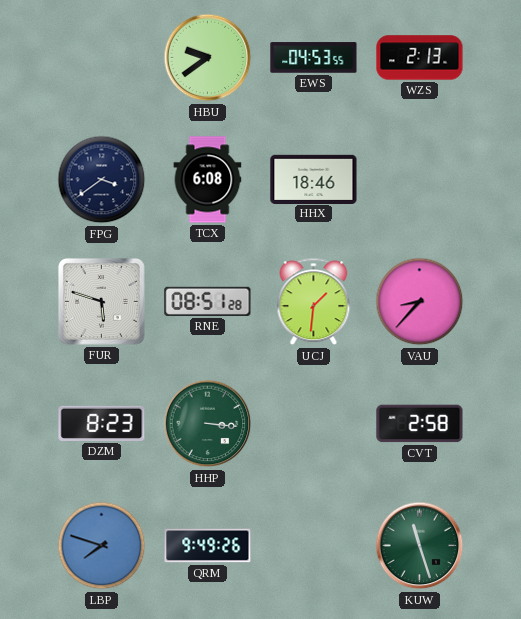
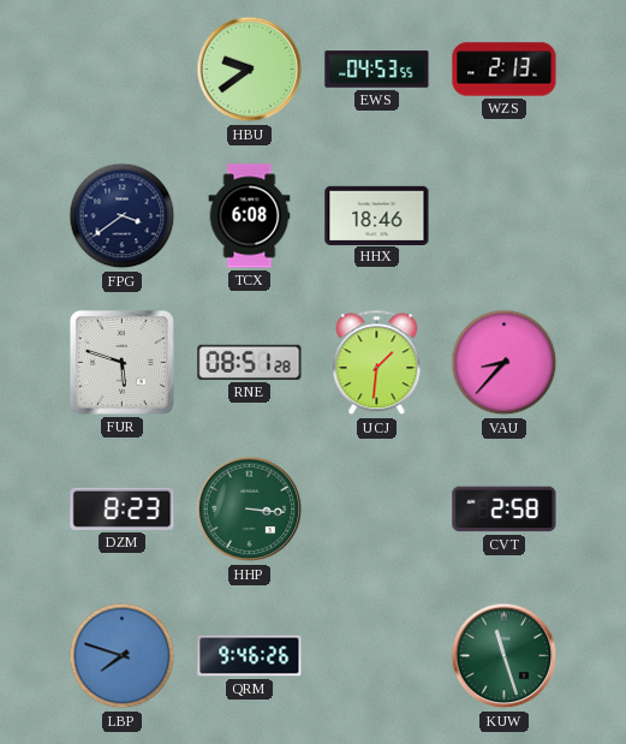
QRM: 9:49 -> 9:46 (250, 656)
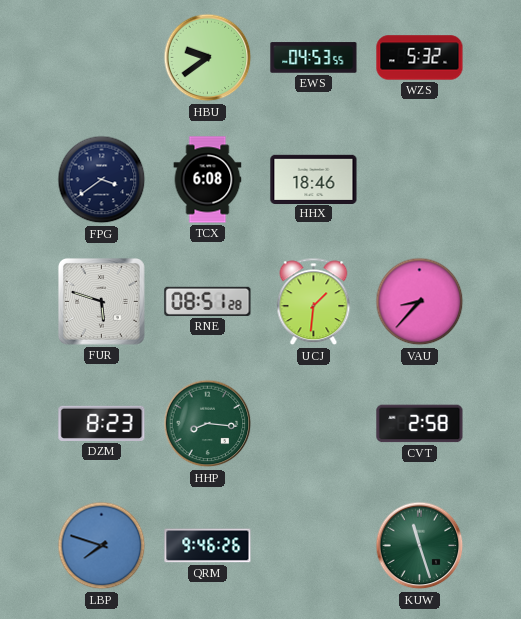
WZS: 2:13 -> 5:32 (420, 58)
HHP: 3:16 -> 8:16 (208, 424)
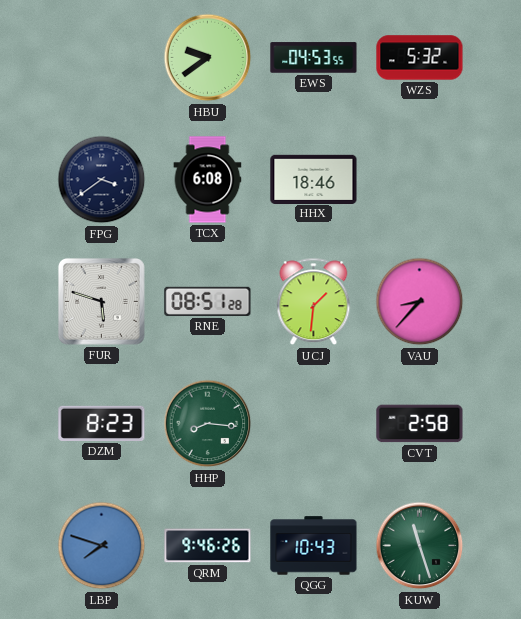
QGG: none -> 10:43 (314, 546)
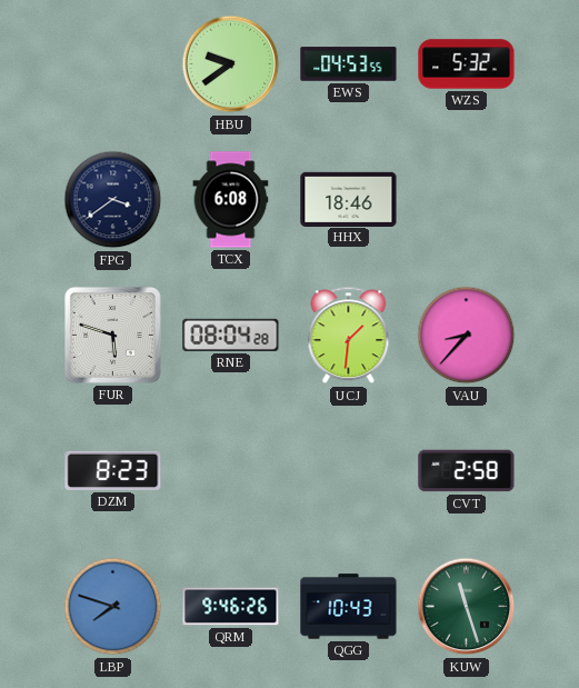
RNE: 08:51 -> 08:04 (231, 335)
HHP: 8:16 -> none (208, 424)
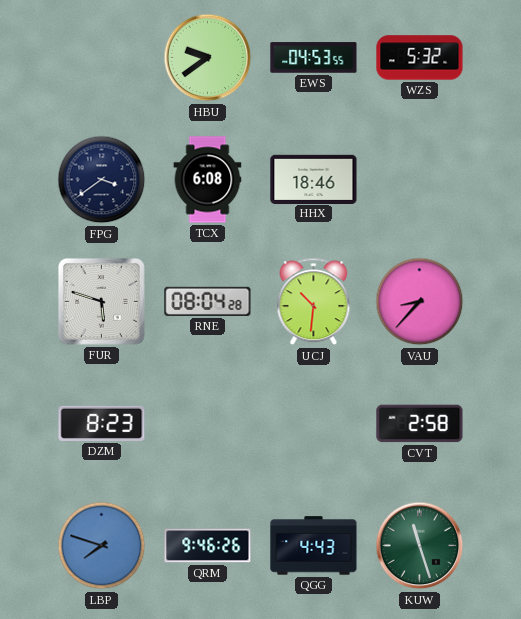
UCJ: 1:31 -> 10:31 (314, 302)
QGG: 10:43 -> 4:43 (314, 546)
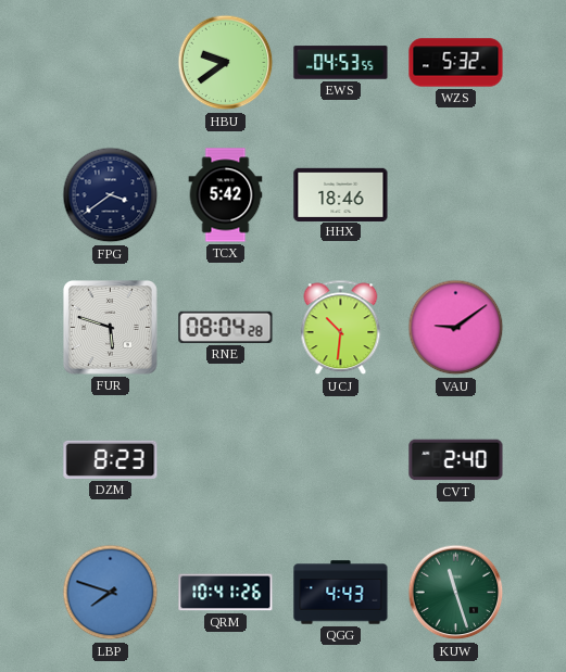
TCX: 6:08 -> 5:42 (226, 195)
VAU: 8:37 -> 9:09 (456, 328)
CVT: 2:58 -> 2:40 (456, 460)
QRM: 9:46 -> 10:41 (226, 593)
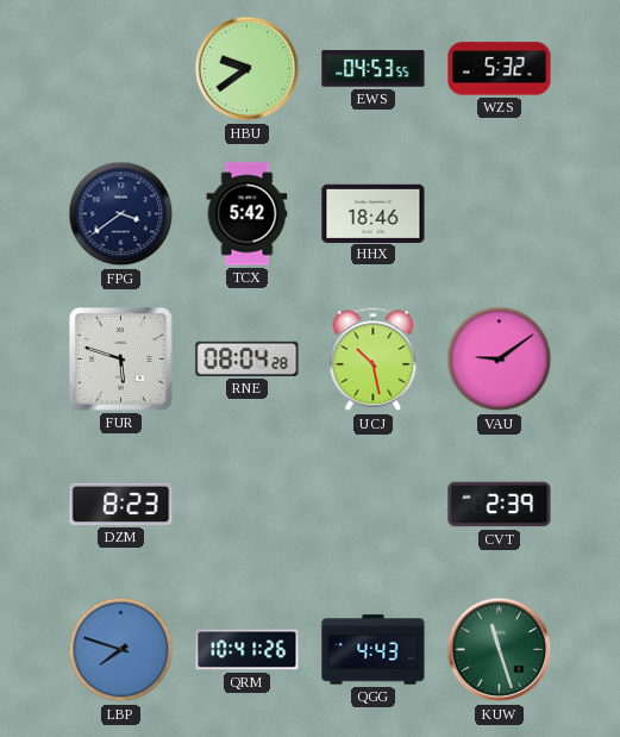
UCJ: 10:31 -> 10:28 (374, 360)
CVT: 2:40 -> 2:39 (500, 505)
